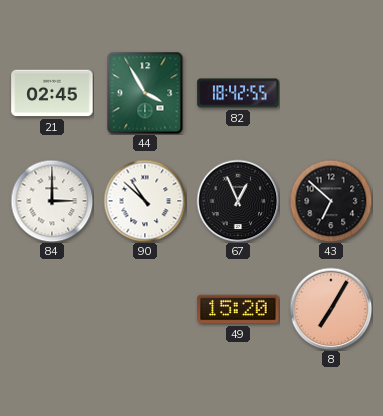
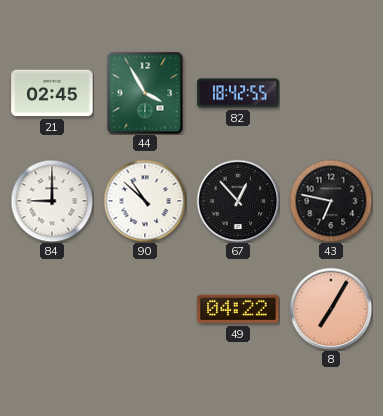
84: 3:00 -> 9:00 (52, 201)
67: 12:56 -> 12:53 (238, 201)
43: 6:52 -> 6:47 (331, 201)
49: 15:20 -> 04:22 (238, 309)
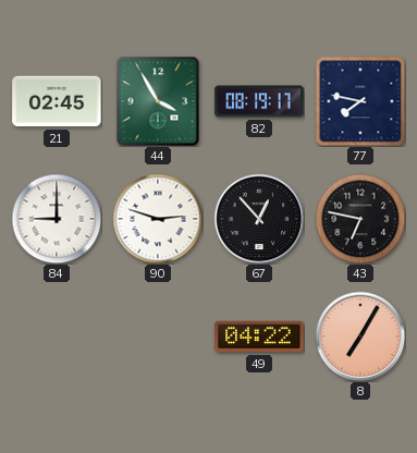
82: 18:42 -> 08:19 (259, 101)
77: none -> 7:47 (360, 101)
90: 10:52 -> 2:48 (158, 219)
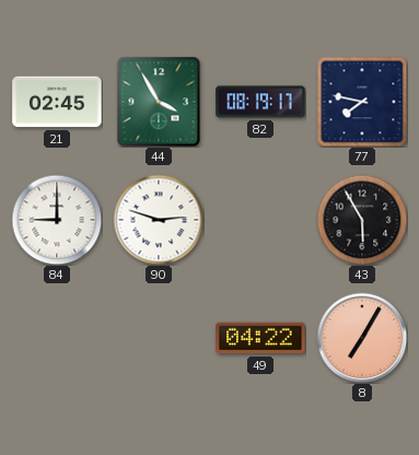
67: 12:53 -> none (259, 219)
43: 6:47 -> 5:55 (362, 220)
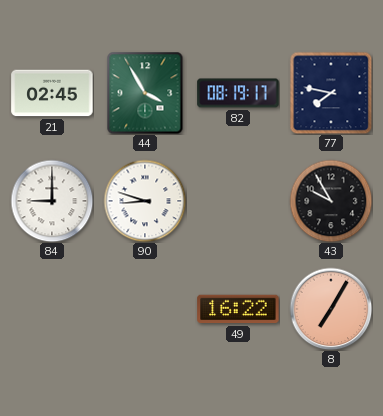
90: 2:48 -> 8:48 (145, 201)
43: 5:55 -> 9:55 (331, 201)
49: 04:22 -> 16:22 (238, 309)
